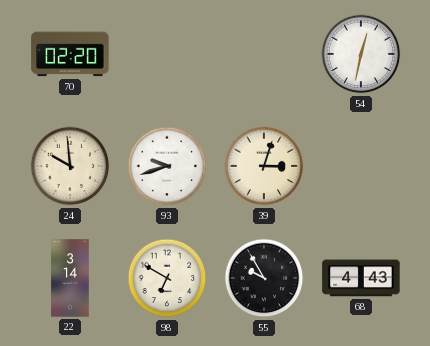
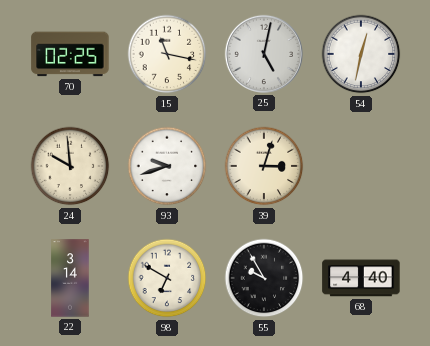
70: 02:20 -> 02:25 (70, 54)
15: none -> 11:17 (167, 54)
25: none -> 5:02 (264, 54)
68: 4:43 -> 4:40 (361, 278)
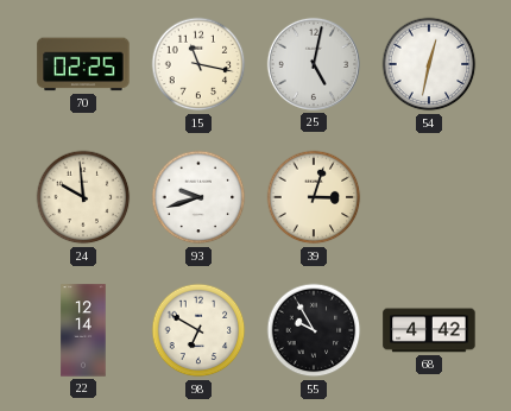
22: 3:14 -> 12:14 (83, 330)
68: 4:40 -> 4:42 (429, 330)
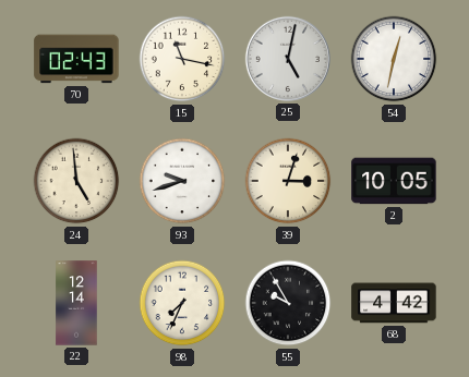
70: 02:25 -> 02:43 (76, 59)
24: 9:59 -> 4:59 (76, 181)
2: none -> 10:05 (394, 181)
98: 6:50 -> 7:34 (182, 303)
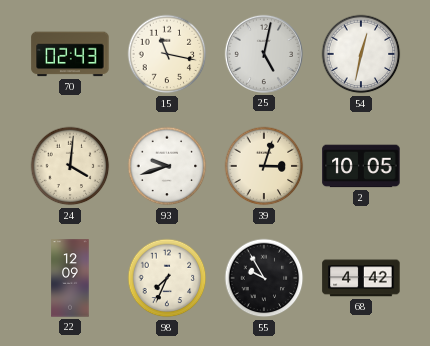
24: 4:59 -> 4:01 (70, 166)
22: 12:14 -> 12:09 (70, 278)
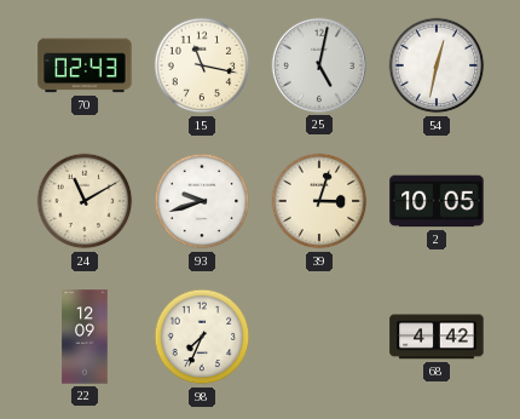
24: 4:01 -> 11:10 (85, 201)
55: 9:55 -> none (264, 278)
